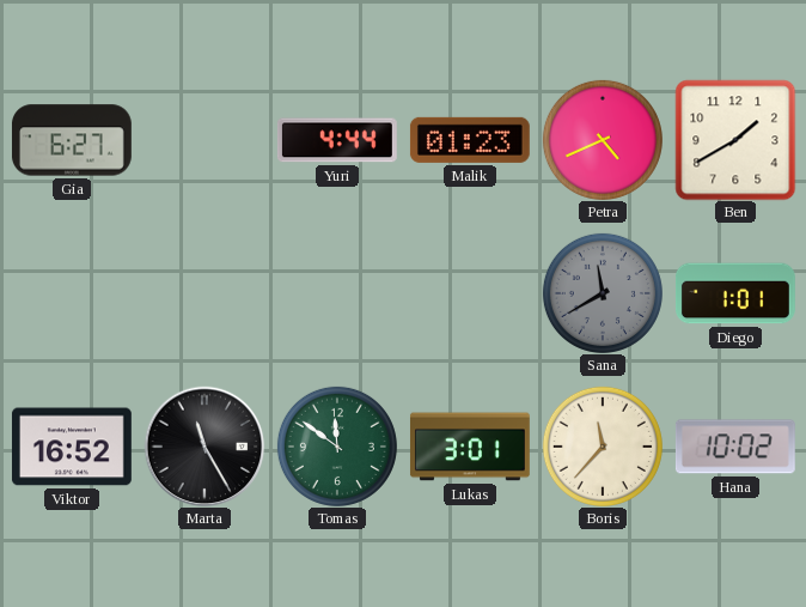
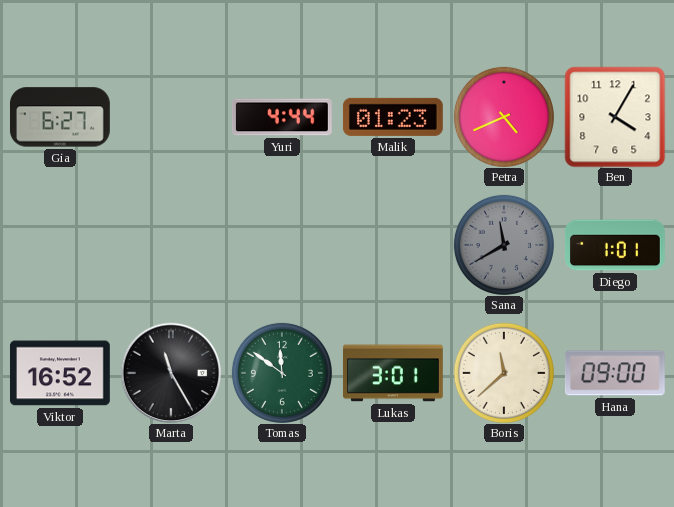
Ben: 1:40 -> 4:05 (615, 117)
Boris: 11:37 -> 11:38 (504, 373)
Hana: 10:02 -> 09:00 (615, 373)
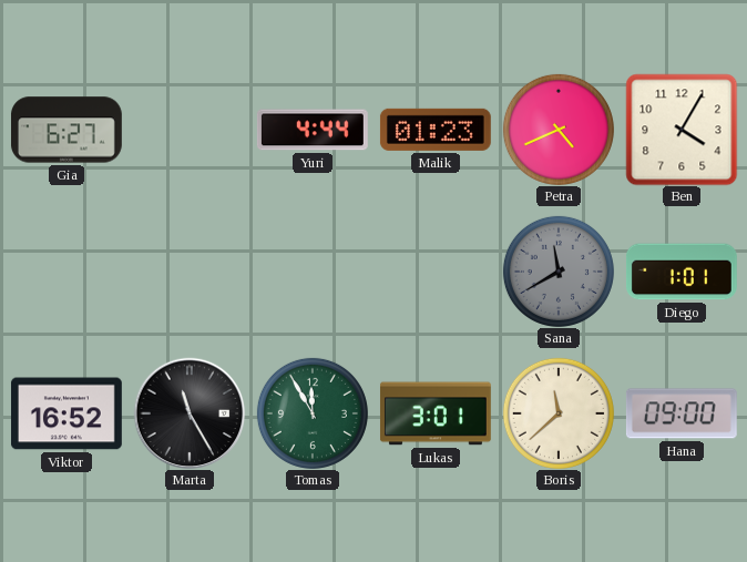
Tomas: 11:51 -> 11:55 (313, 413)
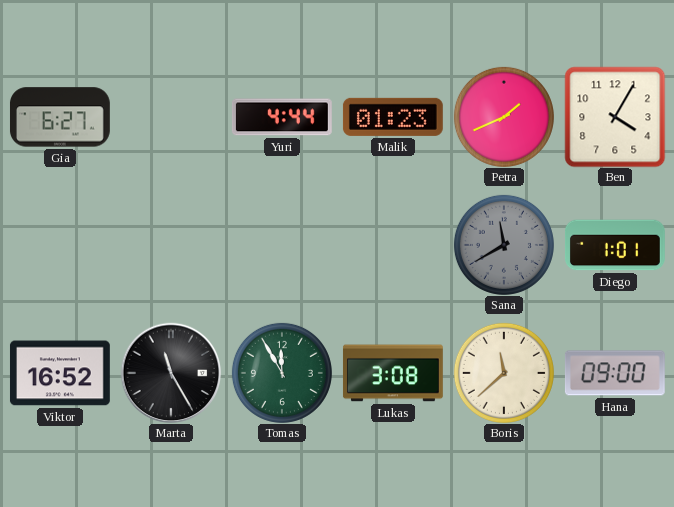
Petra: 4:41 -> 1:41 (504, 117)
Lukas: 3:01 -> 3:08 (393, 373)
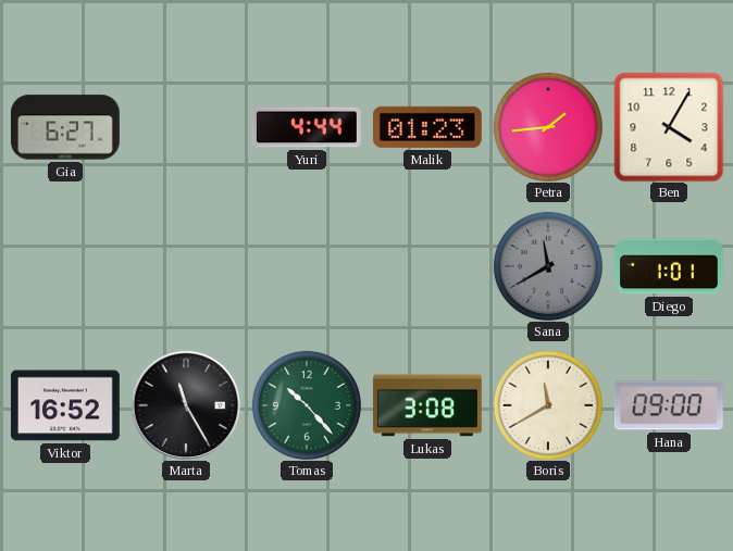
Petra: 1:41 -> 1:44 (548, 127)
Tomas: 11:55 -> 10:23 (307, 405)
Boris: 11:38 -> 11:40 (548, 405)
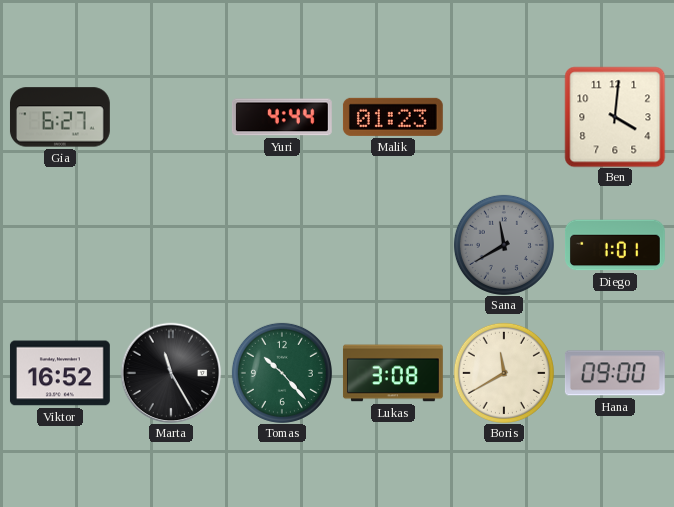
Petra: 1:44 -> none (548, 127)
Ben: 4:05 -> 4:01 (615, 117)
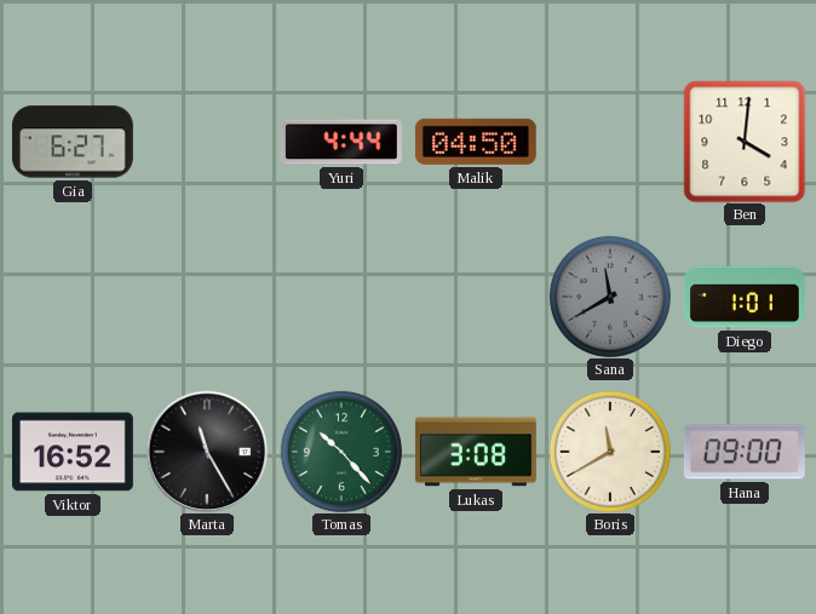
Malik: 01:23 -> 04:50 (476, 142)
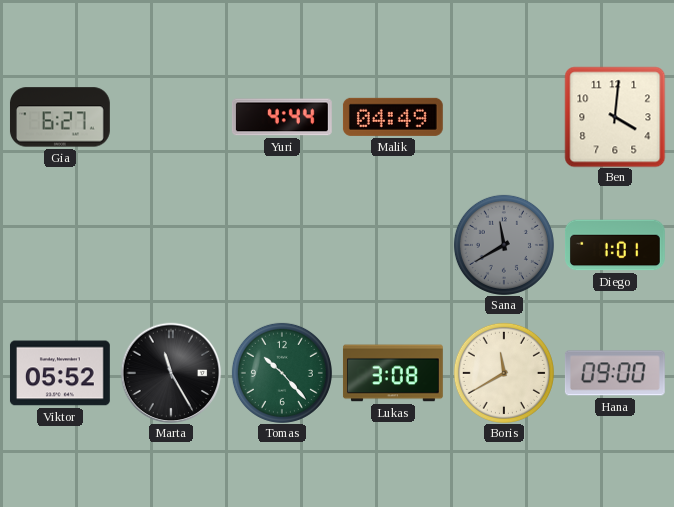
Malik: 04:50 -> 04:49 (393, 117)
Viktor: 16:52 -> 05:52 (60, 373)
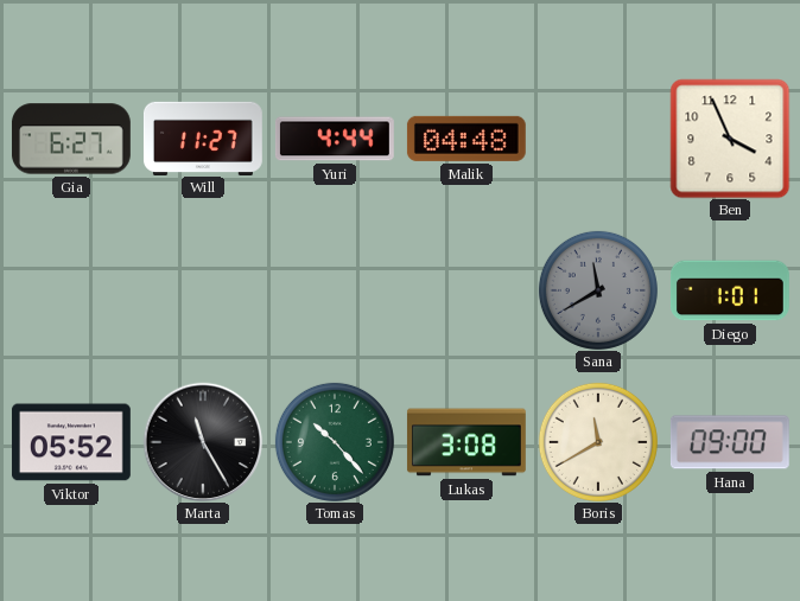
Will: none -> 11:27 (203, 138)
Malik: 04:49 -> 04:48 (466, 139)
Ben: 4:01 -> 3:56 (730, 139)
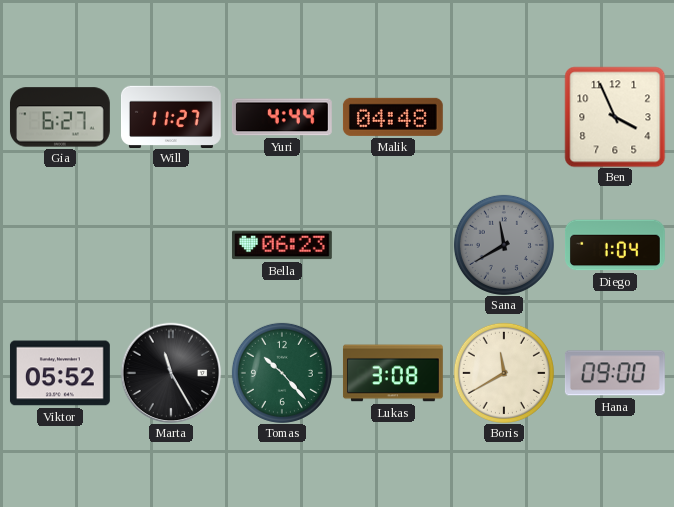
Bella: none -> 06:23 (282, 245)
Diego: 1:01 -> 1:04 (615, 245)
